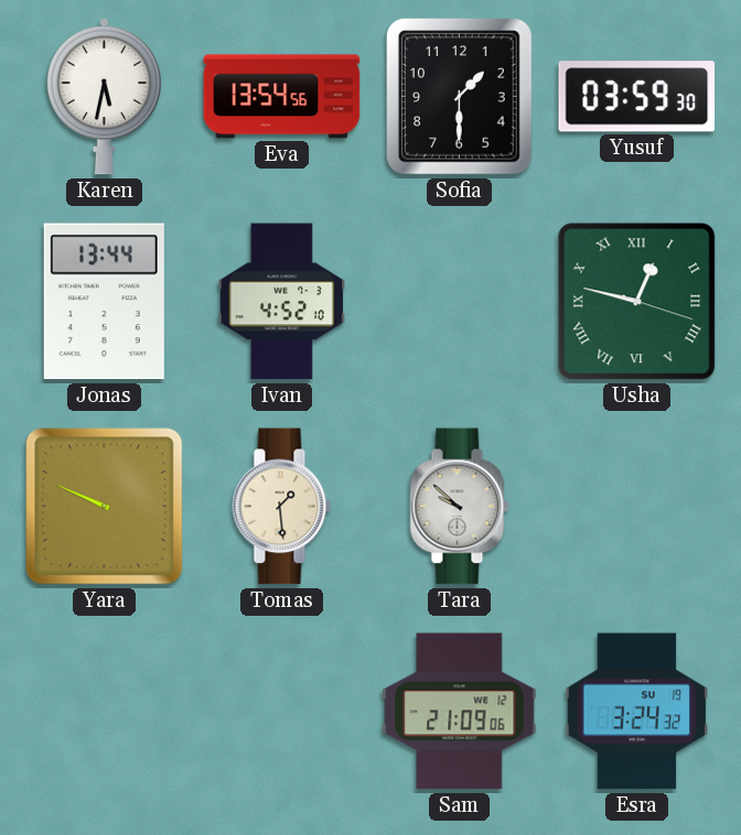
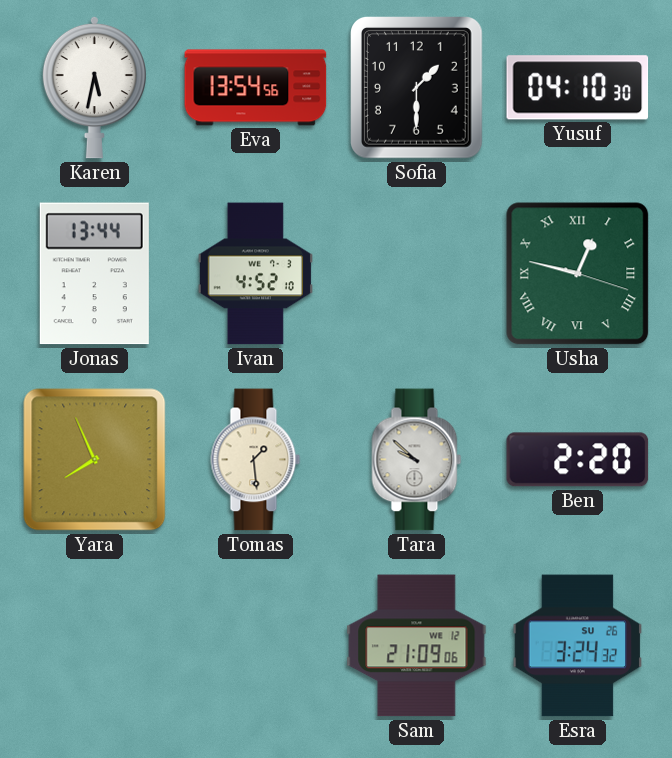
Yusuf: 03:59 -> 04:10 (578, 88)
Yara: 9:49 -> 7:56 (95, 460)
Ben: none -> 2:20 (578, 460)
Esra date: SU 19 -> SU 26 (578, 646)
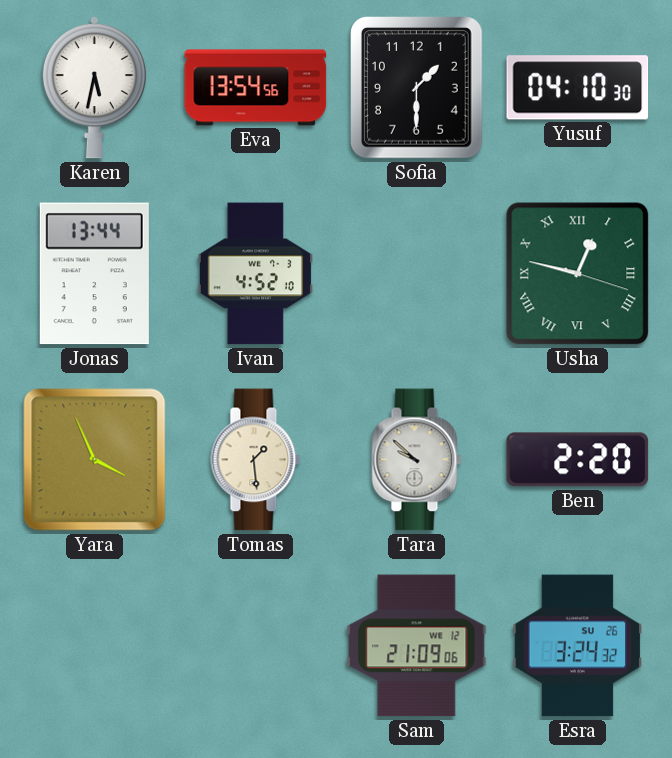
Yara: 7:56 -> 3:56 (95, 460)
